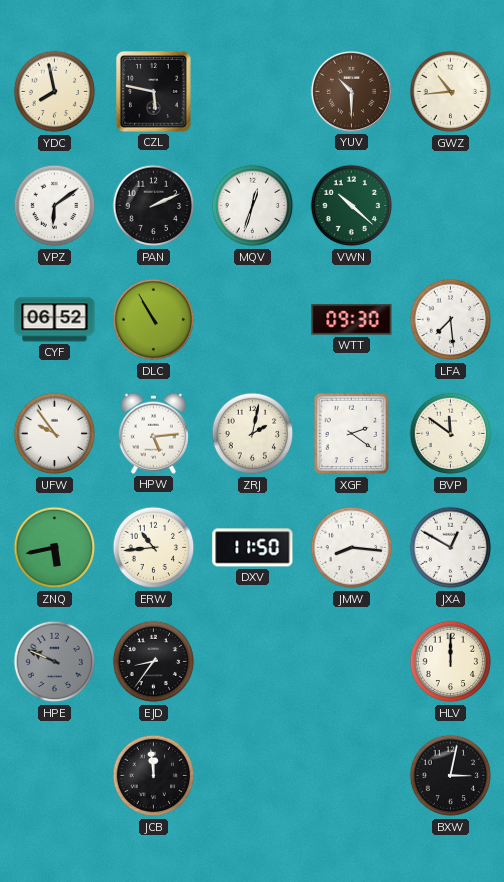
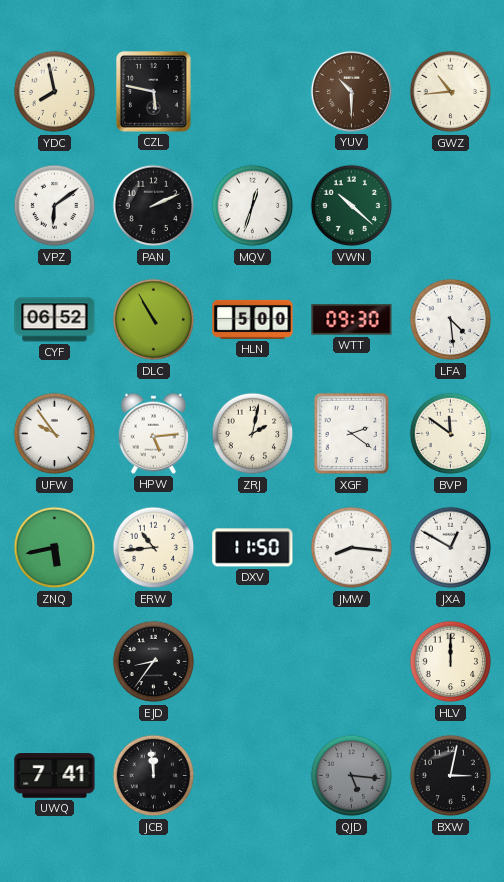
HLN: none -> 5:00 (253, 319)
LFA: 7:29 -> 4:29 (451, 320)
HPE: 9:49 -> none (55, 662)
UWQ: none -> 7:41 (55, 776)
QJD: none -> 5:16 (352, 776)
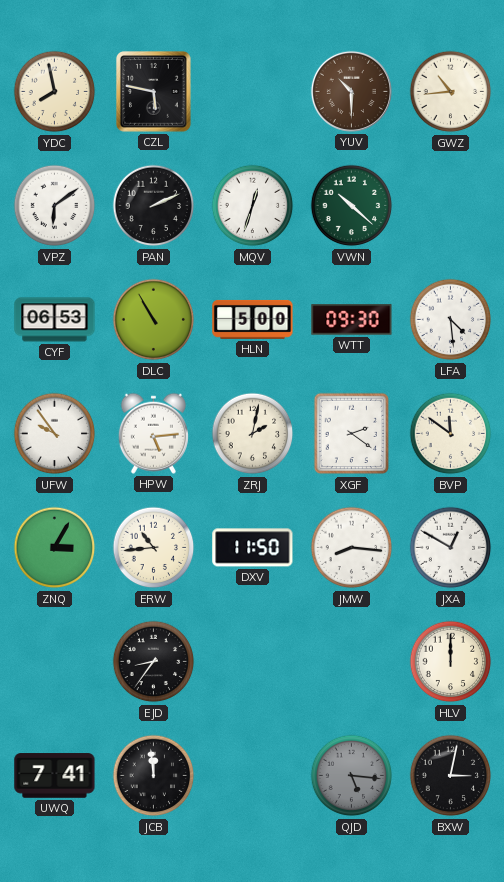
CYF: 06:52 -> 06:53 (55, 320)
ZNQ: 5:43 -> 3:05 (55, 548)
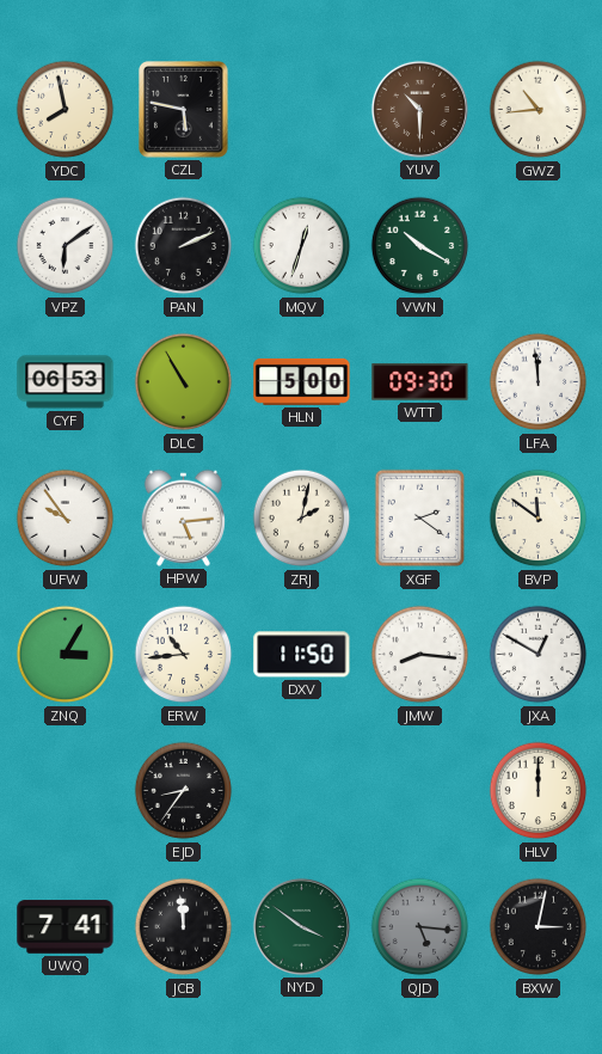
VWN: 10:22 -> 10:20 (420, 246)
LFA: 4:29 -> 11:59 (539, 382)
NYD: none -> 3:51 (301, 926)
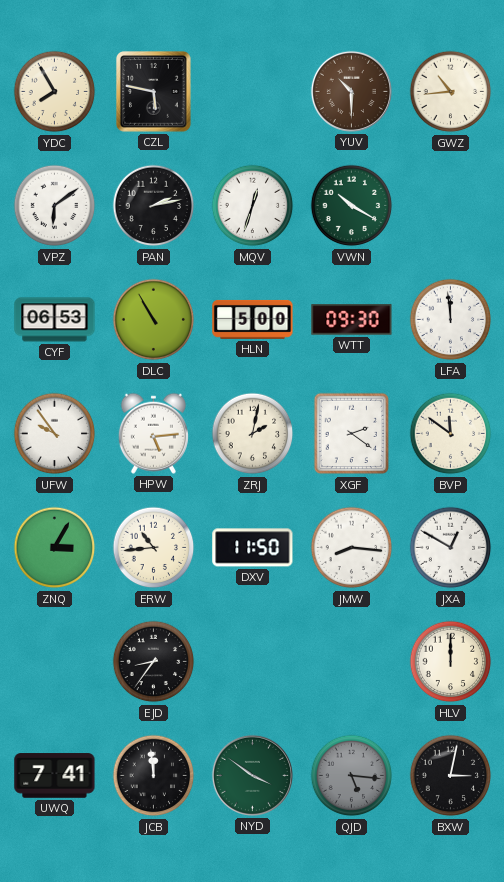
YDC: 7:58 -> 7:55 (55, 92)
PAN: 2:11 -> 2:13 (154, 206)
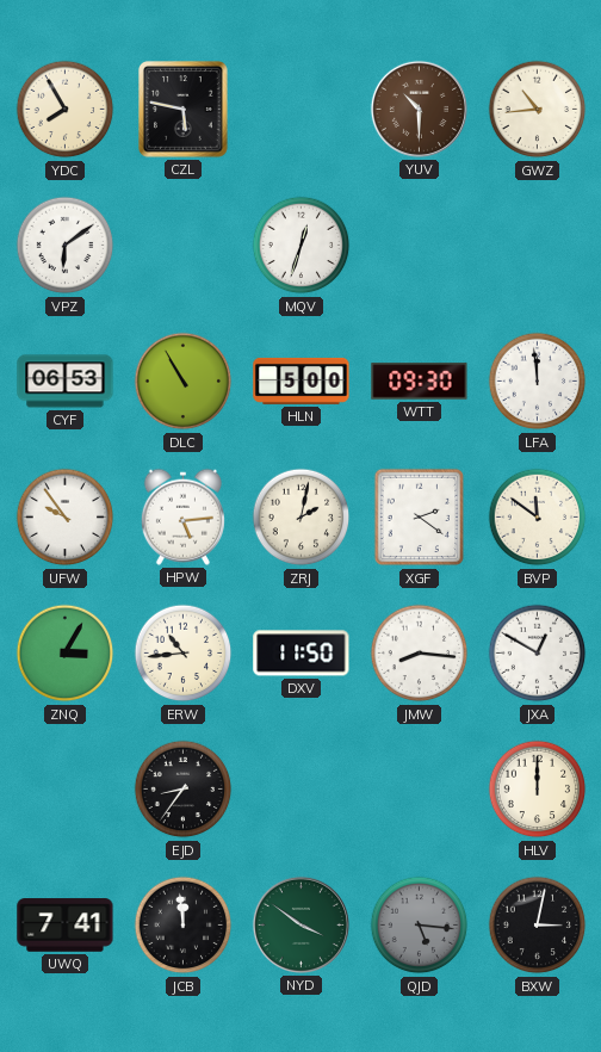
PAN: 2:13 -> none (154, 206)
VWN: 10:20 -> none (352, 206)
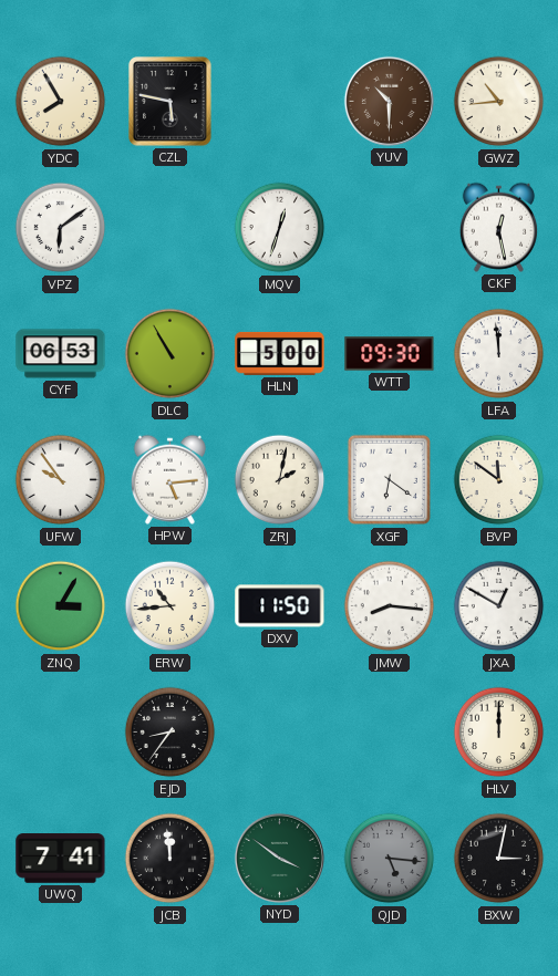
CKF: none -> 12:28 (498, 227)
XGF: 2:21 -> 6:21 (390, 480)
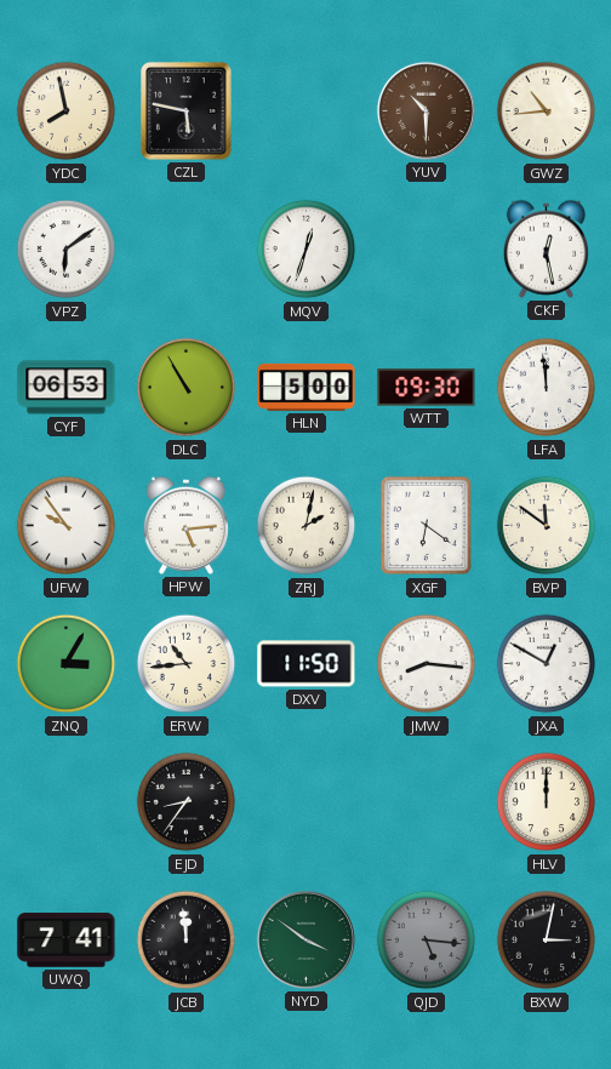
YDC: 7:55 -> 7:58 (67, 112)
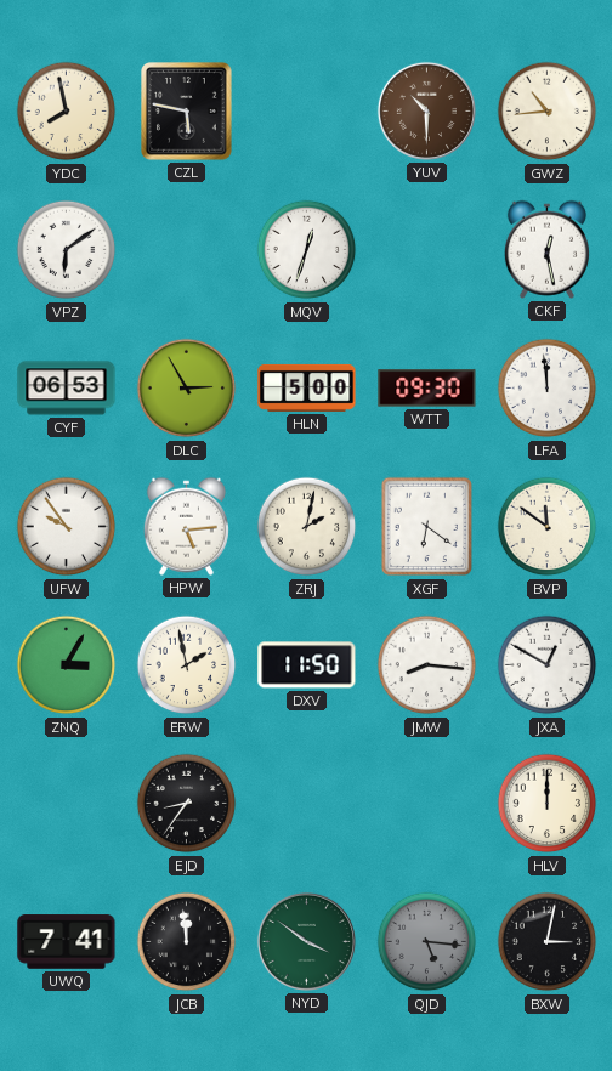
DLC: 10:55 -> 2:55 (187, 389)
ERW: 10:44 -> 1:58 (187, 665)
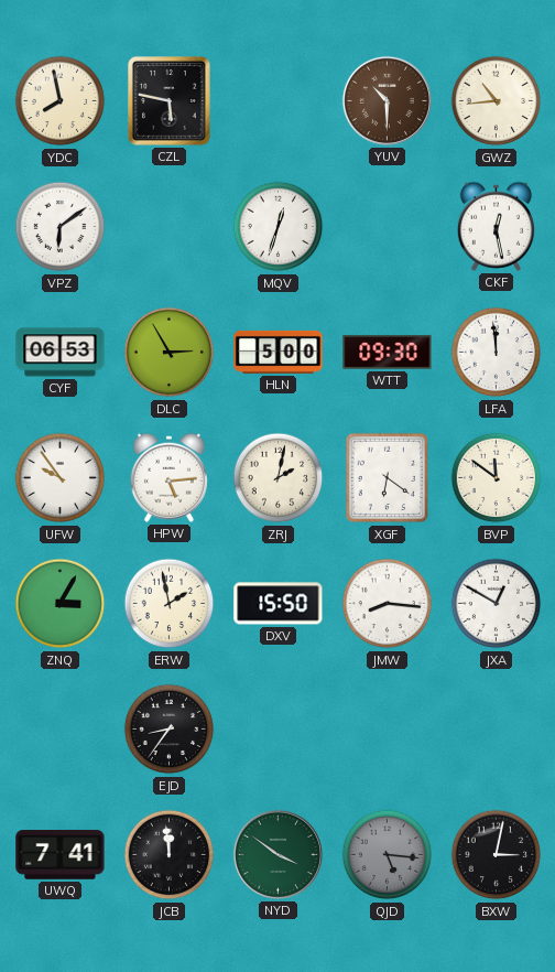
DXV: 11:50 -> 15:50 (279, 604)
HLV: 12:00 -> none (548, 804)
